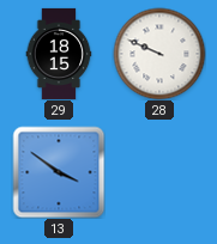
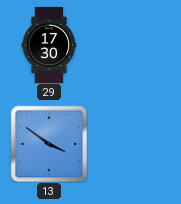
29: 18:15 -> 17:30 (49, 45)
28: 9:49 -> none (159, 54)
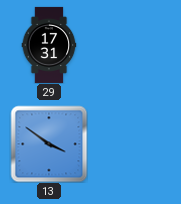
29: 17:30 -> 17:31 (49, 45)
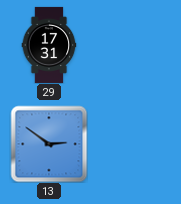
13: 3:51 -> 2:51 (49, 144)
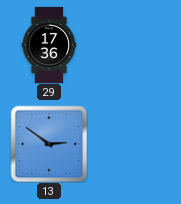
29: 17:31 -> 17:36 (49, 45)
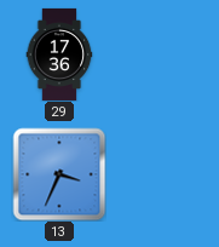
13: 2:51 -> 3:34 (59, 174)
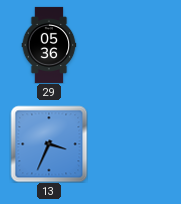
29: 17:36 -> 05:36 (49, 45)
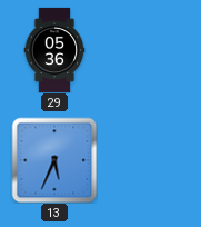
13: 3:34 -> 5:34 (54, 160)
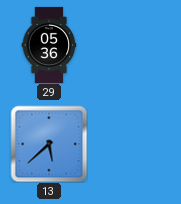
13: 5:34 -> 5:38 (49, 144)
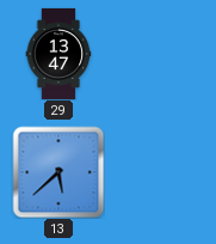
29: 05:36 -> 13:47 (58, 54)
